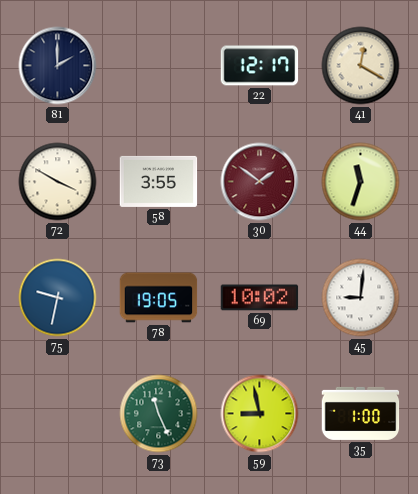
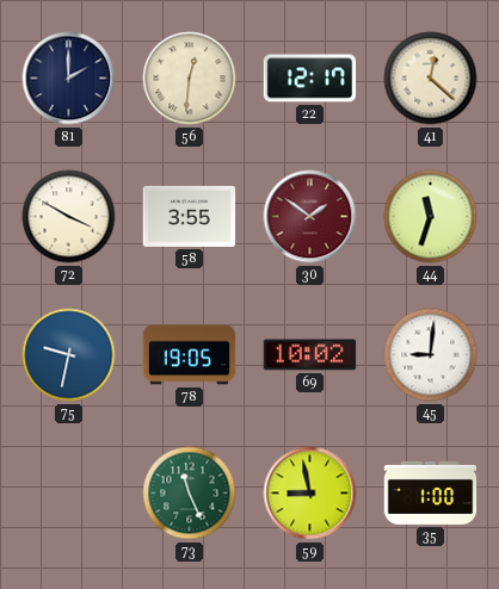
56: none -> 12:31 (190, 79)
41: 12:20 -> 12:22 (431, 79)
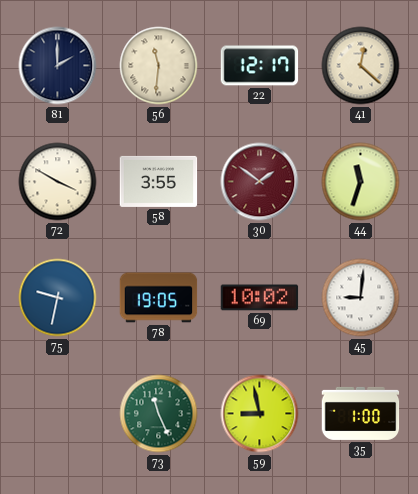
56: 12:31 -> 11:31 (159, 66)
